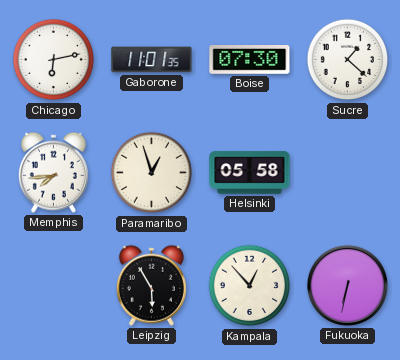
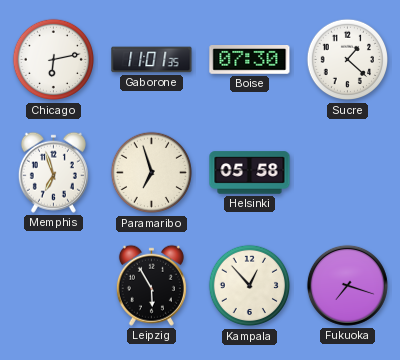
Memphis: 7:44 -> 6:57 (53, 172)
Paramaribo: 12:57 -> 6:57 (152, 173)
Fukuoka: 6:32 -> 7:18 (347, 285)
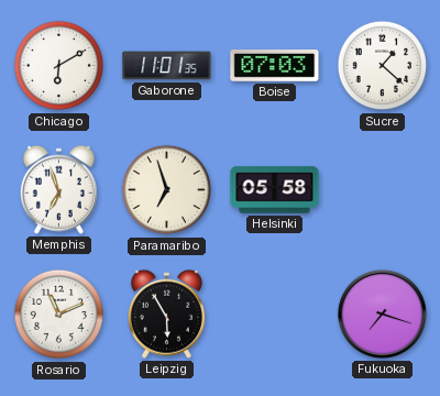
Chicago: 6:13 -> 6:10 (59, 66)
Boise: 07:30 -> 07:03 (275, 66)
Rosario: none -> 11:11 (59, 315)
Kampala: 12:53 -> none (250, 286)
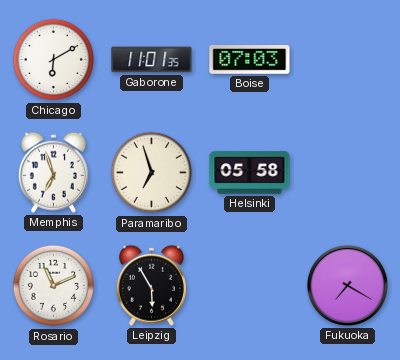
Sucre: 1:22 -> none (383, 66)
Fukuoka: 7:18 -> 7:20 (347, 285)
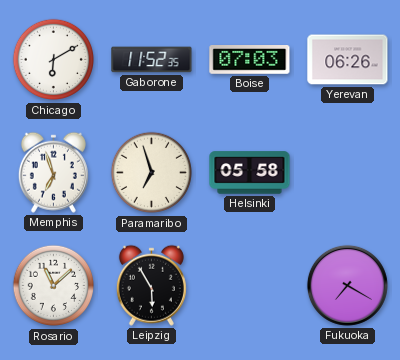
Gaborone: 11:01 -> 11:52 (152, 60)
Yerevan: none -> 06:26 (348, 60)
Rosario: 11:11 -> 11:08 (54, 286)
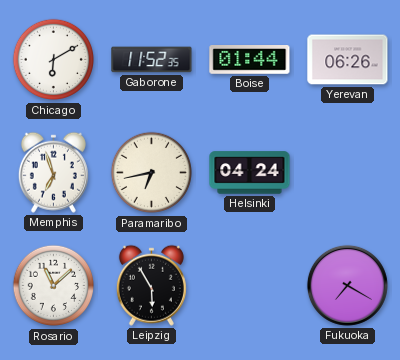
Boise: 07:03 -> 01:44 (250, 60)
Paramaribo: 6:57 -> 6:43 (152, 173)
Helsinki: 05:58 -> 04:24 (250, 173)
